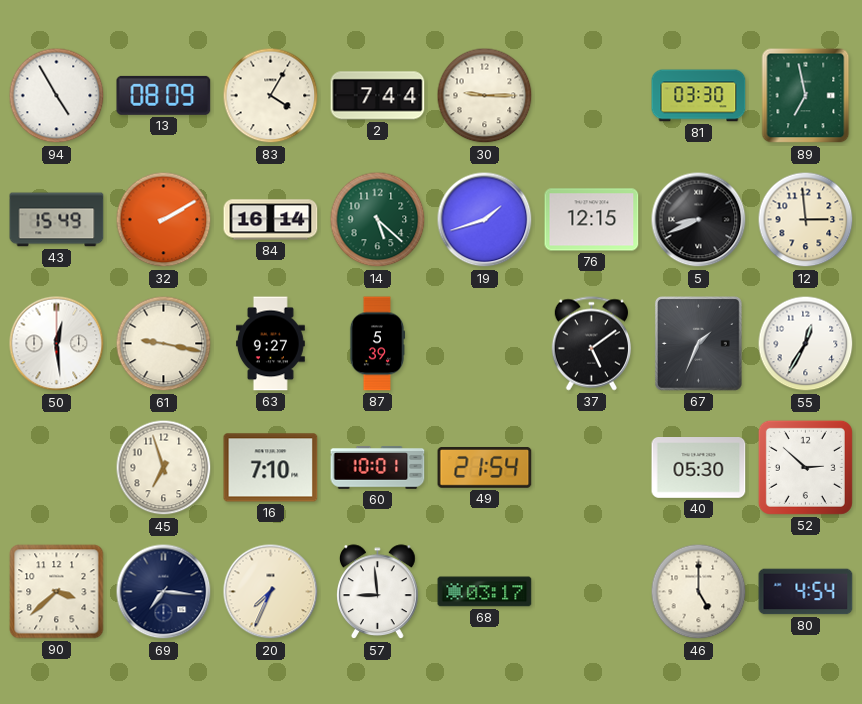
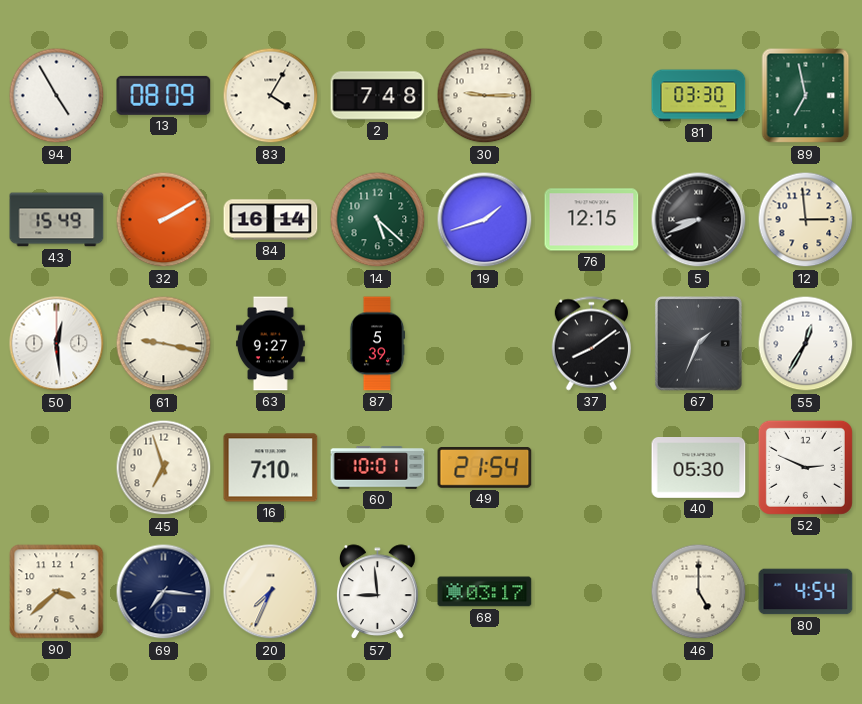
2: 7:44 -> 7:48 (378, 96)
37: 5:09 -> 8:09 (591, 344)
52: 2:52 -> 2:49 (805, 467)
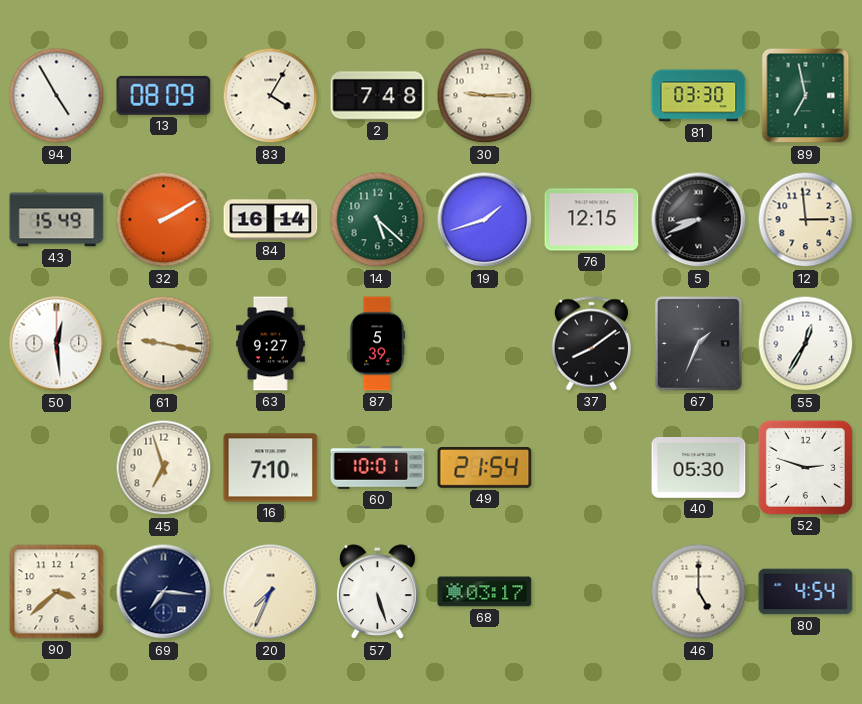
52: 2:49 -> 2:48 (805, 467)
57: 8:59 -> 5:27 (378, 592)
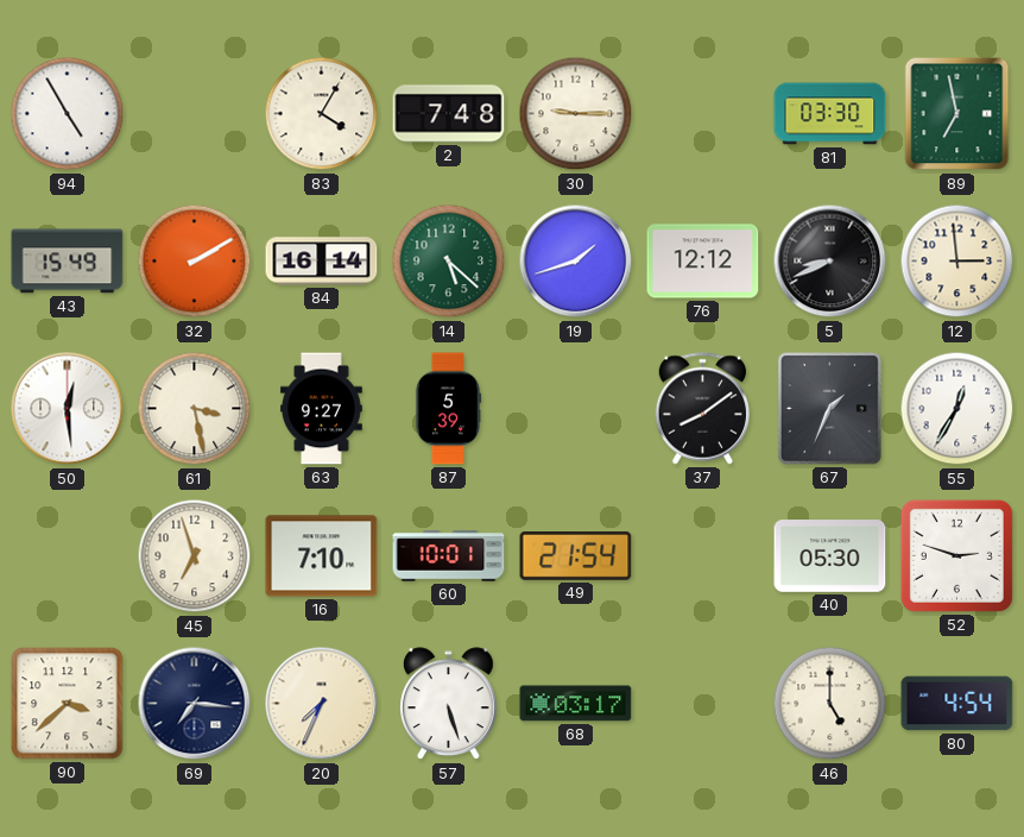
13: 08:09 -> none (164, 95)
76: 12:15 -> 12:12 (703, 262)
61: 9:17 -> 3:28 (195, 409)
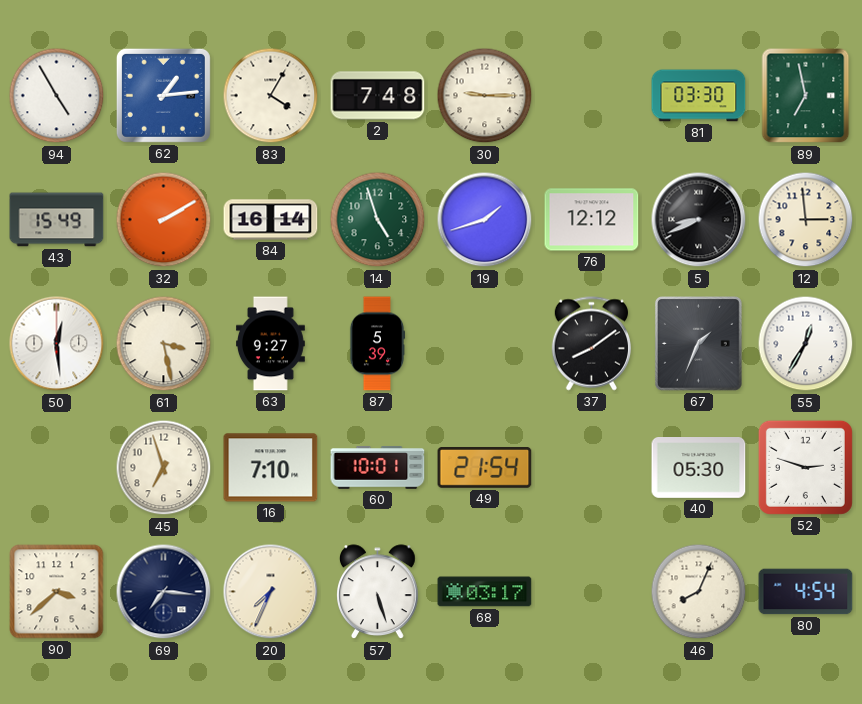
62: none -> 1:14 (163, 95)
14: 5:22 -> 4:57 (378, 220)
46: 5:00 -> 8:04 (699, 592)
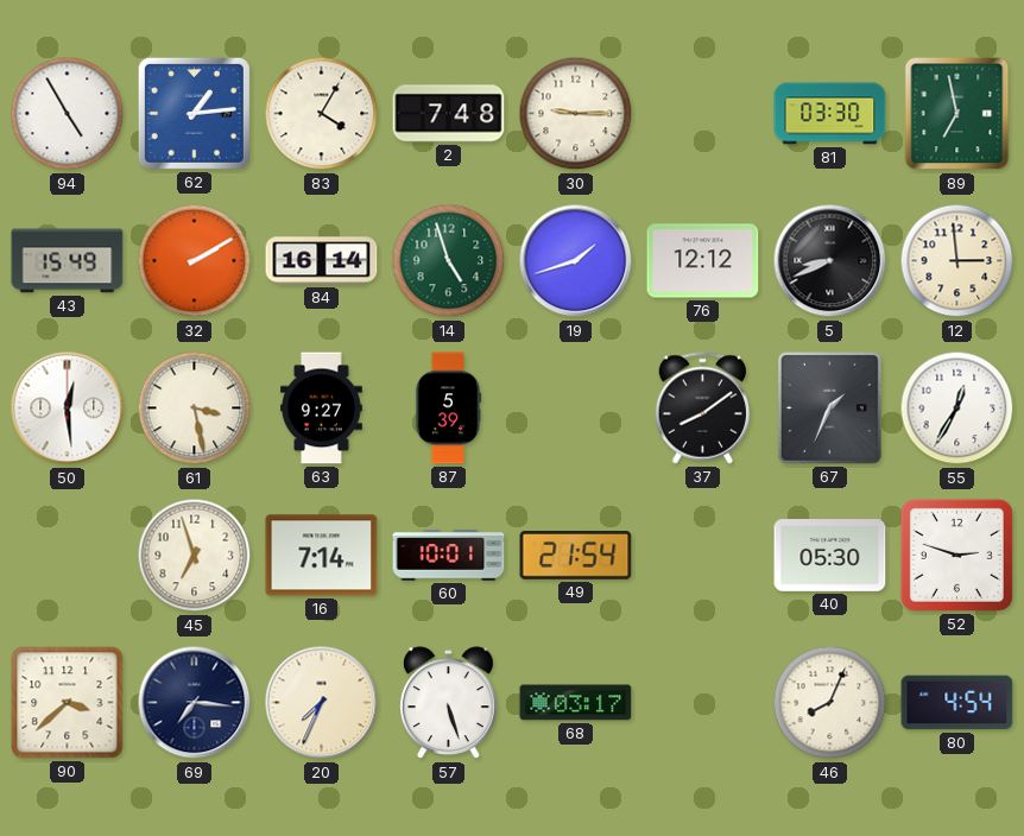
16: 7:10 -> 7:14 (322, 556)
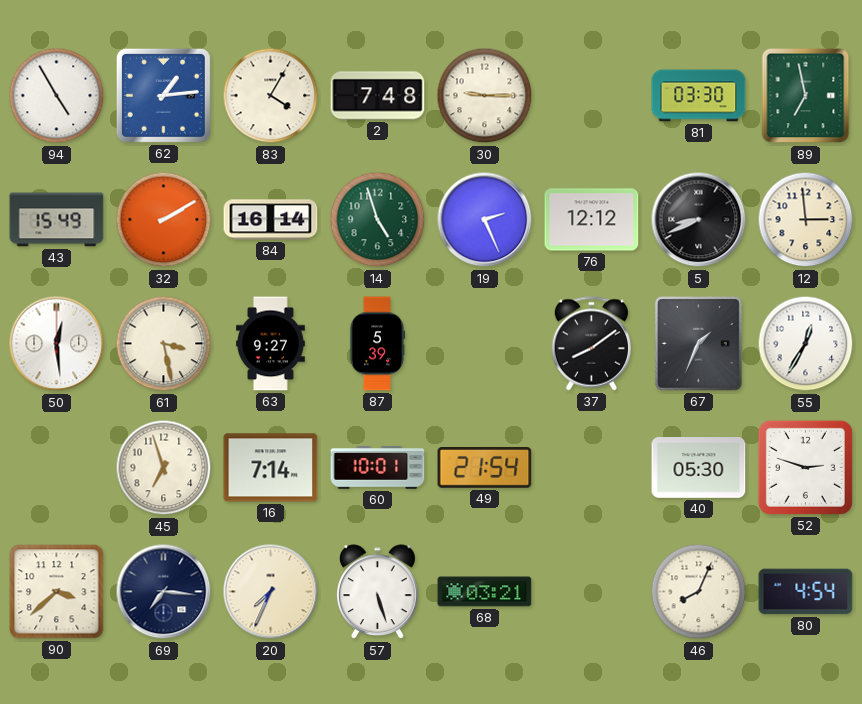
19: 1:42 -> 2:26 (485, 220)
68: 03:17 -> 03:21 (485, 592)
